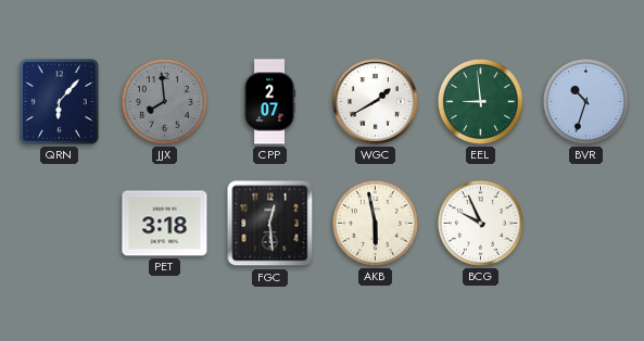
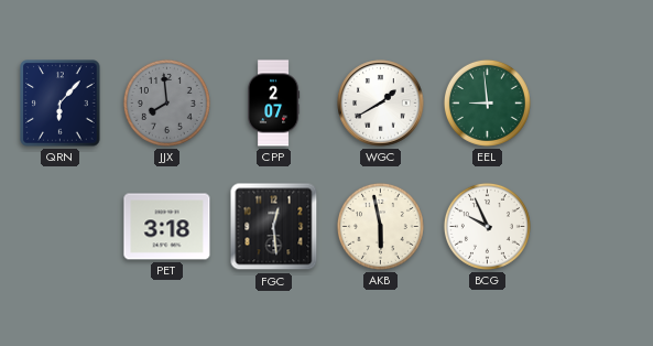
BVR: 10:33 -> none (585, 101)
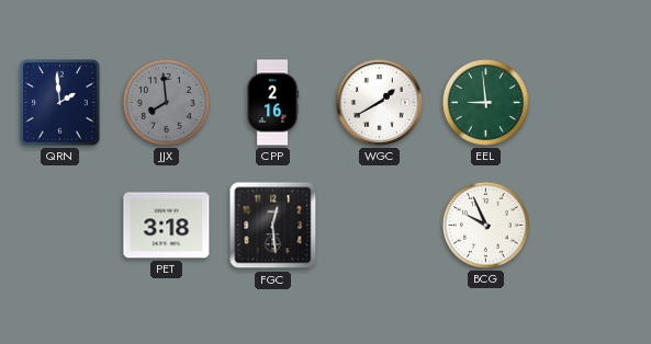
QRN: 6:07 -> 1:59 (60, 103)
CPP: 2:07 -> 2:16 (273, 103)
AKB: 5:58 -> none (380, 226)
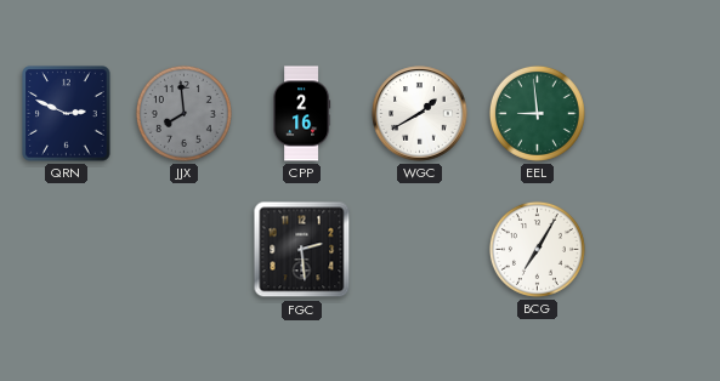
QRN: 1:59 -> 2:49 (67, 114)
PET: 3:18 -> none (167, 226)
FGC: 12:29 -> 2:29 (302, 250)
BCG: 9:56 -> 7:05 (537, 249)
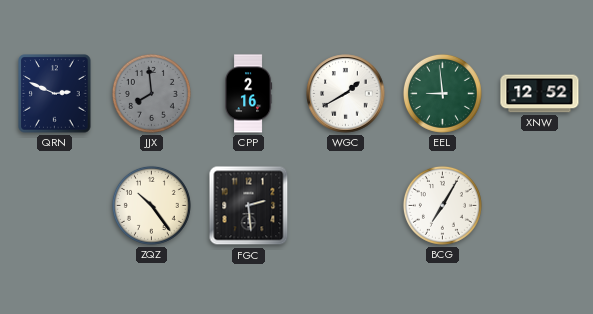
XNW: none -> 12:52 (540, 94)
ZQZ: none -> 10:24 (151, 205)
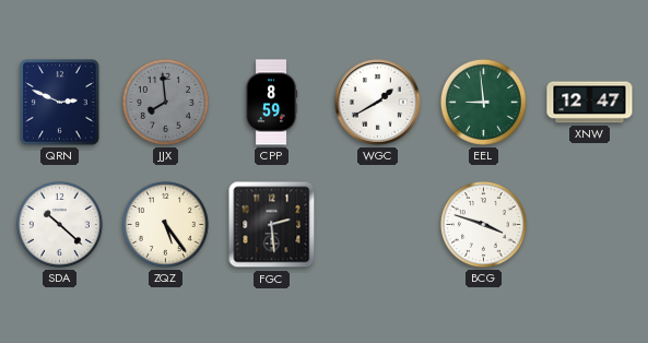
CPP: 2:16 -> 8:59 (272, 103)
XNW: 12:52 -> 12:47 (590, 103)
SDA: none -> 10:22 (59, 224)
ZQZ: 10:24 -> 5:24 (165, 224)
BCG: 7:05 -> 3:48 (483, 224)
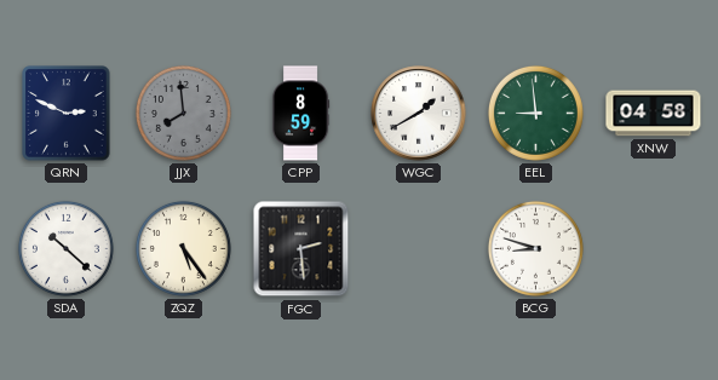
XNW: 12:47 -> 04:58 (654, 114)
BCG: 3:48 -> 8:48 (535, 248)
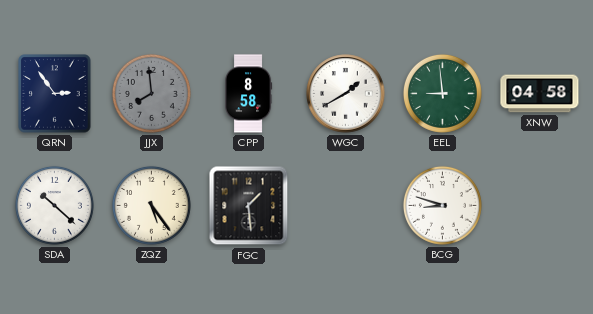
QRN: 2:49 -> 2:54 (55, 94)
CPP: 8:59 -> 8:58 (249, 94)
FGC: 2:29 -> 1:29 (249, 206)
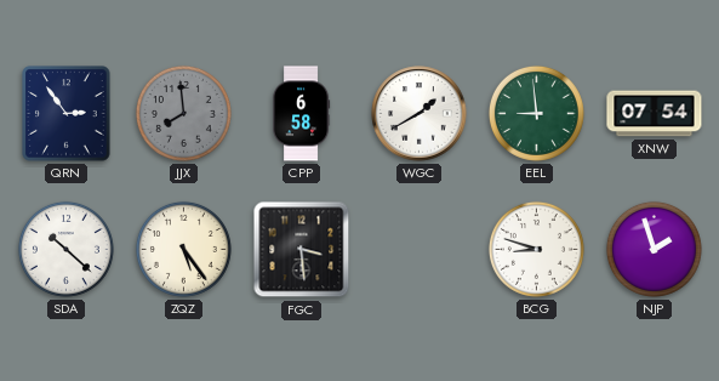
CPP: 8:58 -> 6:58 (302, 114)
XNW: 04:58 -> 07:54 (655, 114)
FGC: 1:29 -> 3:29 (302, 250)
NJP: none -> 1:57 (654, 249)
